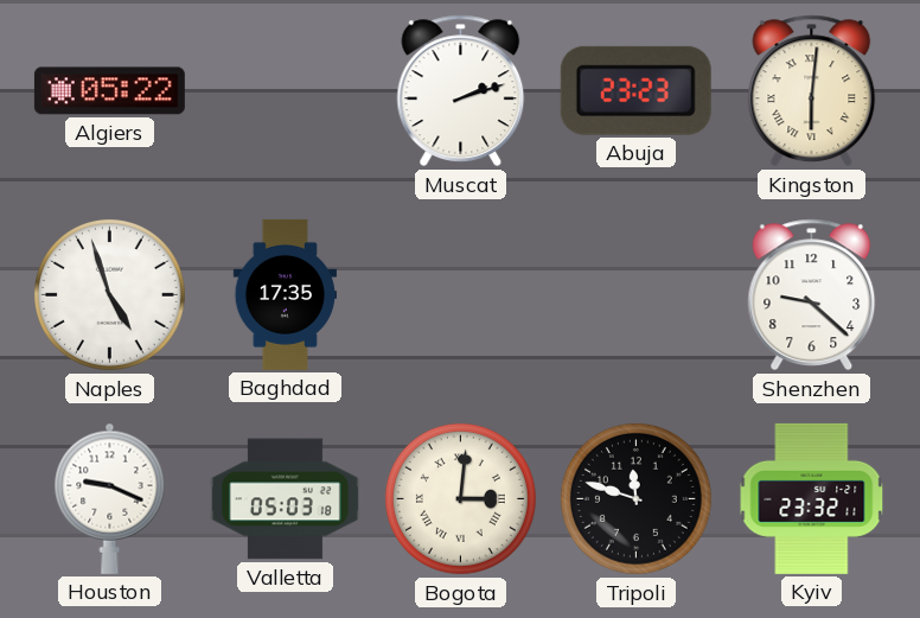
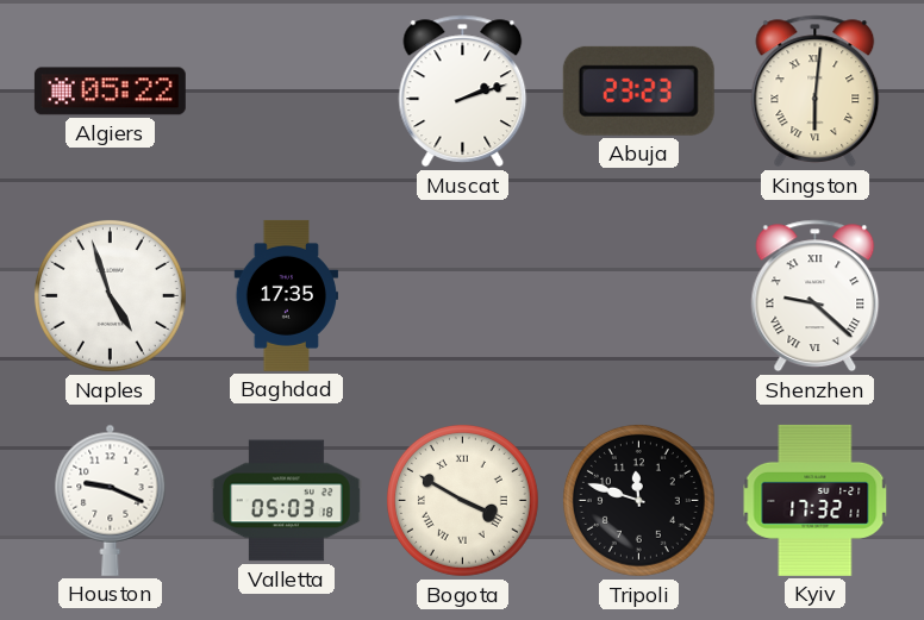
Shenzhen numerals: Arabic -> Roman (816, 296)
Bogota: 3:01 -> 3:50 (462, 500)
Kyiv: 23:32 -> 17:32 (816, 500)
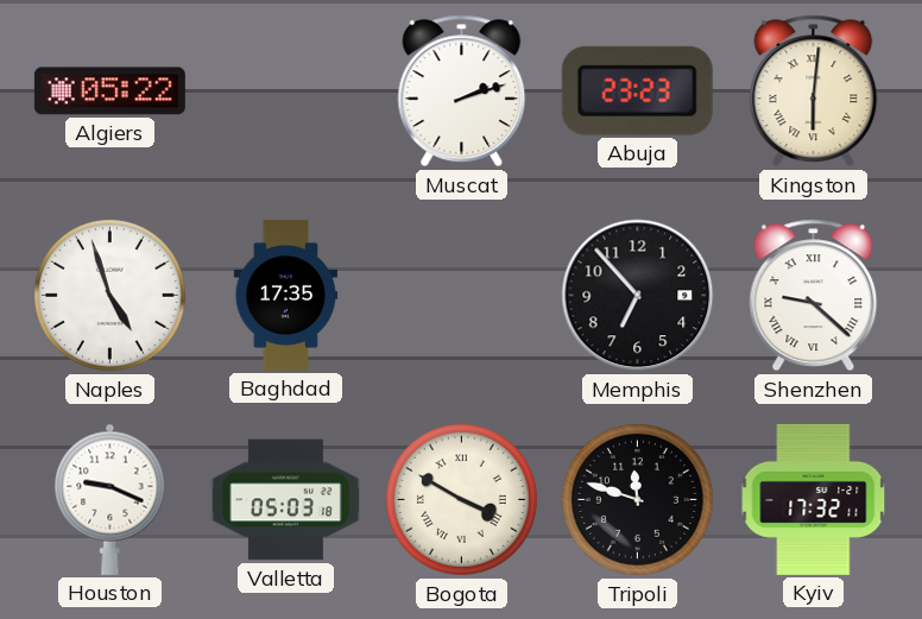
Memphis: none -> 6:53 (638, 296)
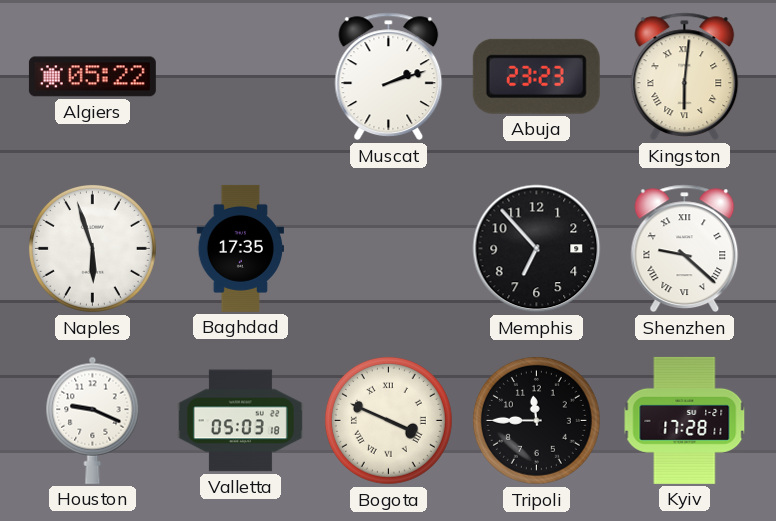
Naples: 4:57 -> 5:57 (92, 248)
Bogota: 3:50 -> 3:49 (388, 420)
Tripoli: 11:48 -> 11:45 (536, 420)
Kyiv: 17:32 -> 17:28 (685, 420)
